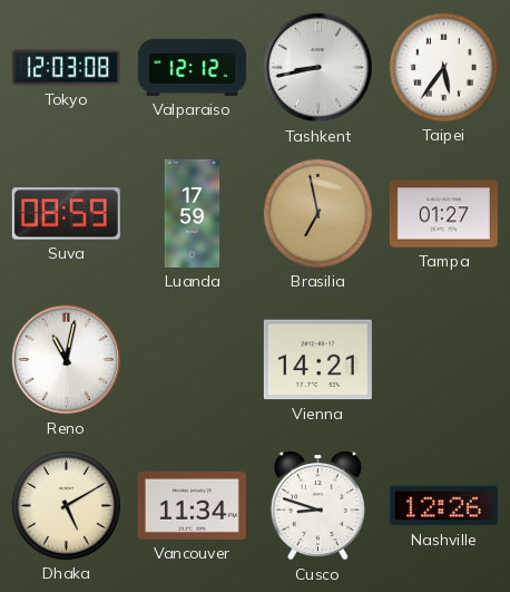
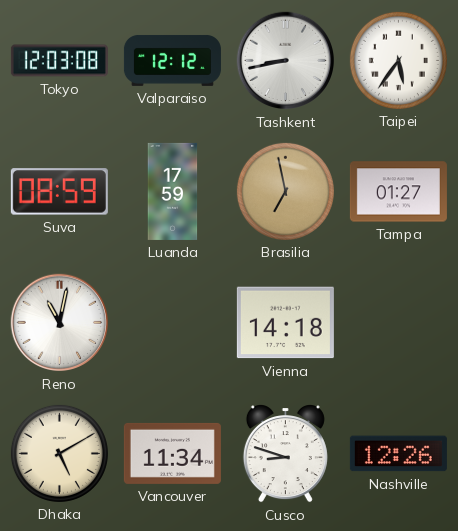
Vienna: 14:21 -> 14:18 (285, 323)
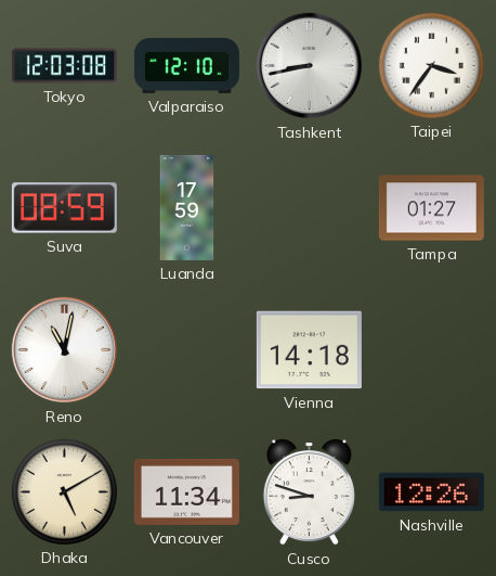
Valparaiso: 12:12 -> 12:10 (186, 65)
Taipei: 5:36 -> 3:36 (431, 65)
Brasilia: 6:58 -> none (285, 191)
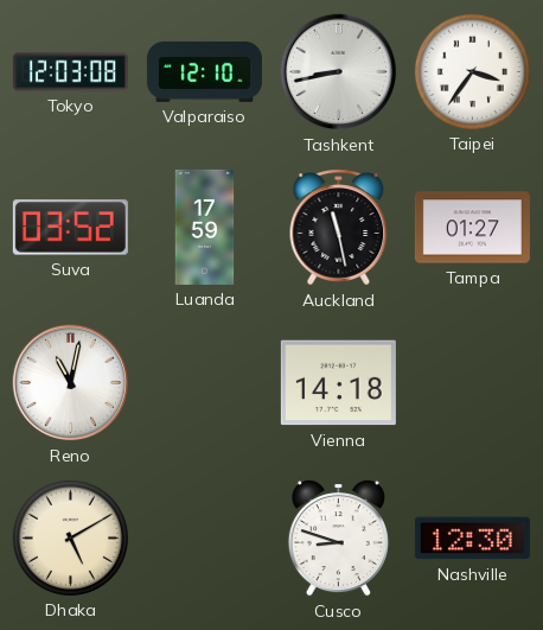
Suva: 08:59 -> 03:52 (70, 228)
Auckland: none -> 11:28 (339, 228)
Vancouver: 11:34 -> none (186, 491)
Nashville: 12:26 -> 12:30 (472, 539)
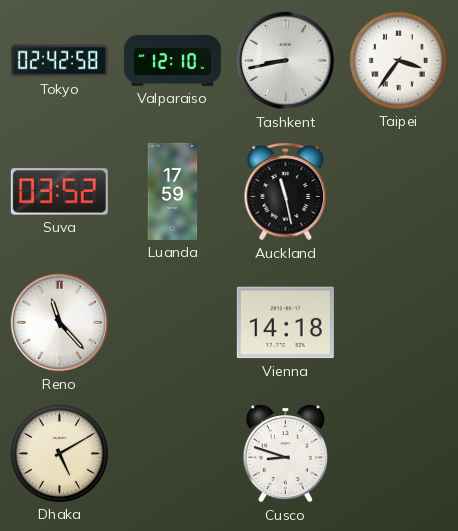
Tokyo: 12:03 -> 02:42 (59, 61)
Tampa: 01:27 -> none (472, 228)
Reno: 11:02 -> 11:23 (60, 323)
Nashville: 12:30 -> none (472, 539)
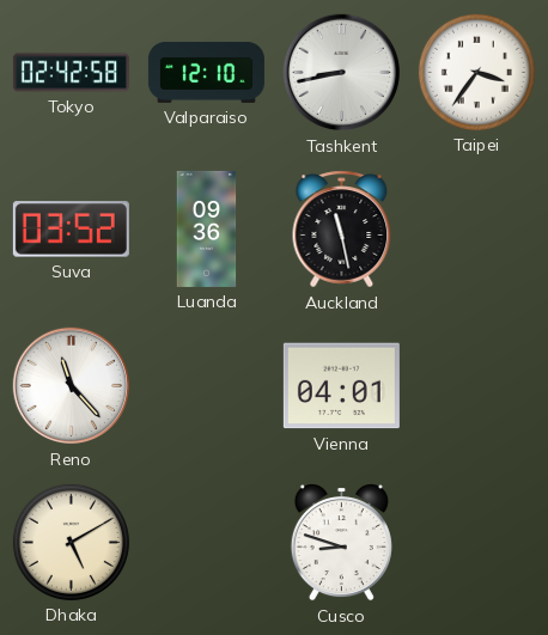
Luanda: 17:59 -> 09:36 (207, 228)
Vienna: 14:18 -> 04:01 (341, 386)
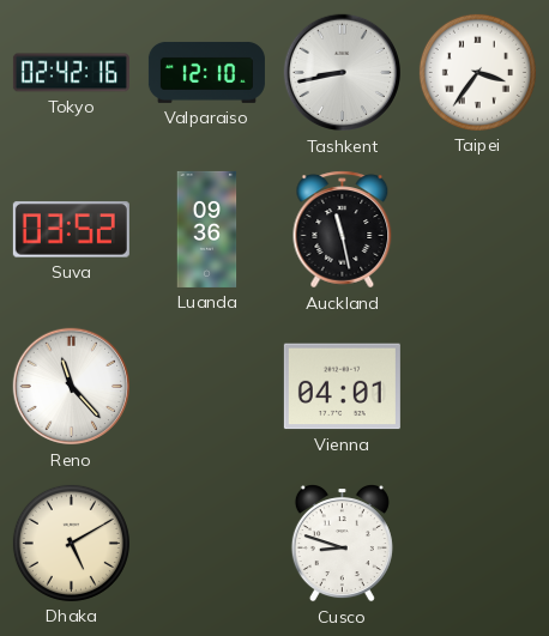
Tokyo: 02:42:58 -> 02:42:16 (71, 73)
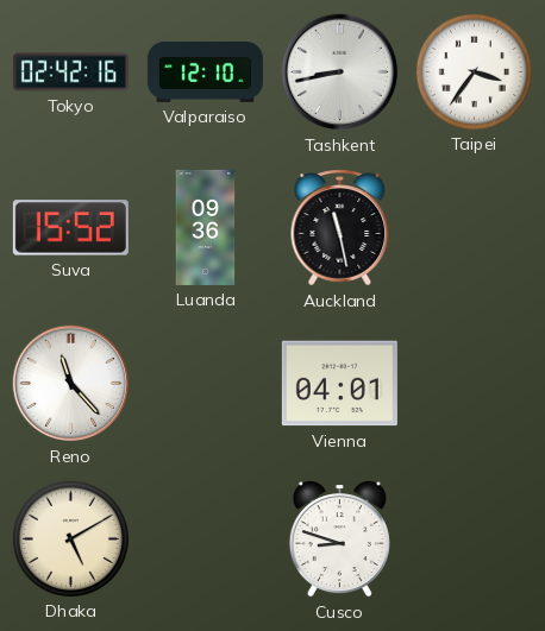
Suva: 03:52 -> 15:52 (70, 228)
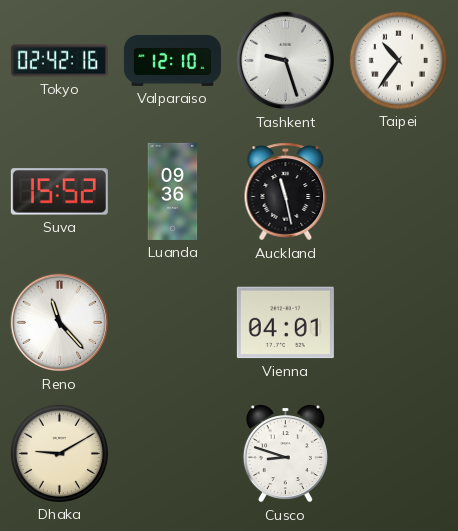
Tashkent: 8:43 -> 9:27 (286, 61)
Taipei: 3:36 -> 10:36 (398, 60)
Dhaka: 5:10 -> 9:10 (59, 453)
